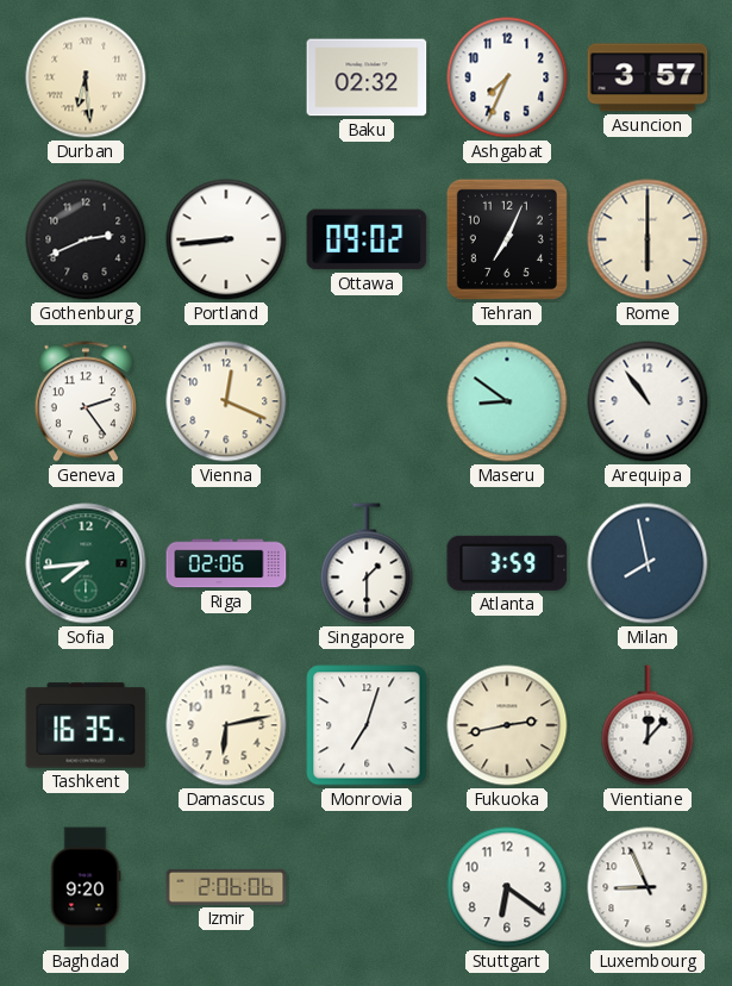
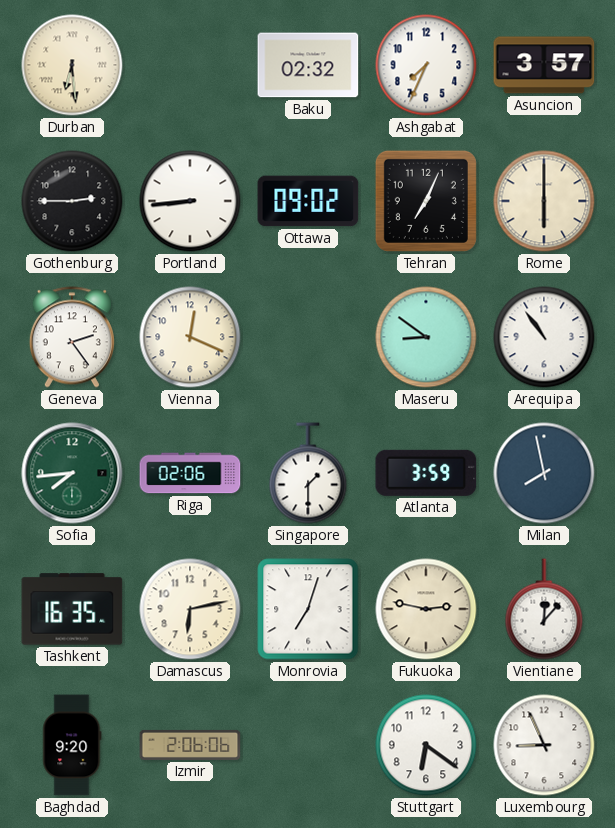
Gothenburg: 2:41 -> 2:45 (72, 201)
Fukuoka: 2:43 -> 2:47 (426, 609)
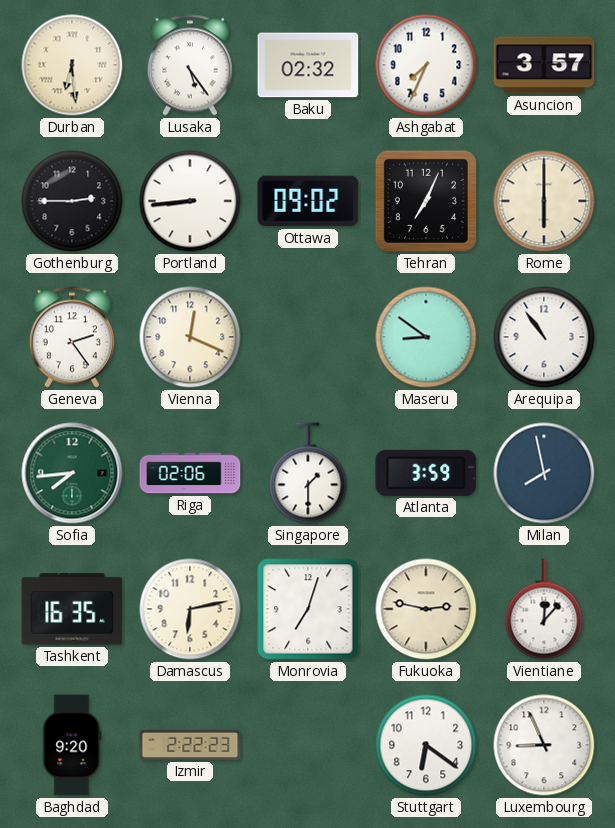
Lusaka: none -> 5:24 (190, 65)
Izmir: 2:06 -> 2:22 (190, 745)
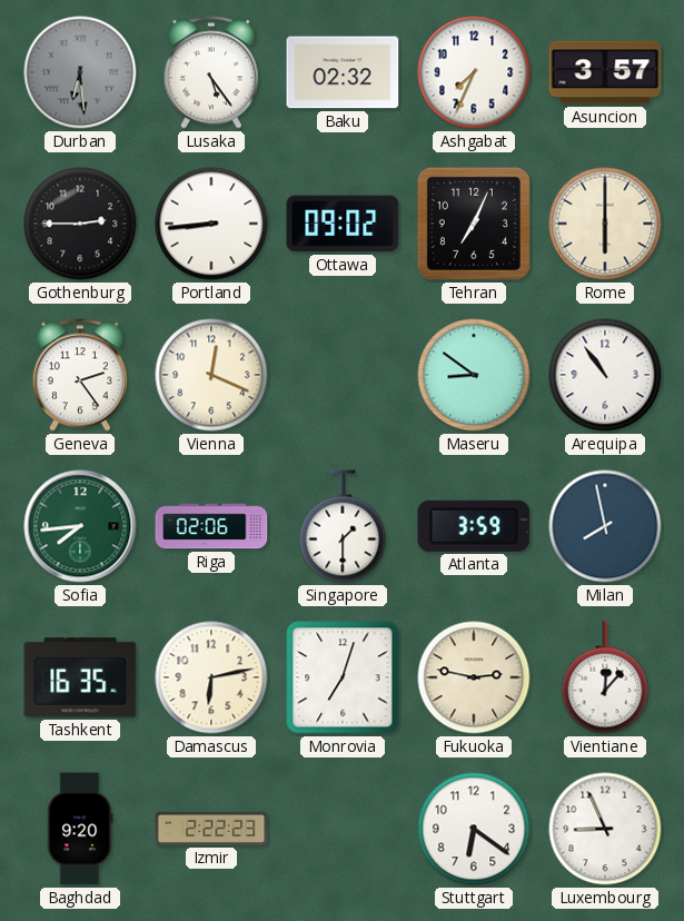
Durban dial: cream -> grey (80, 72)
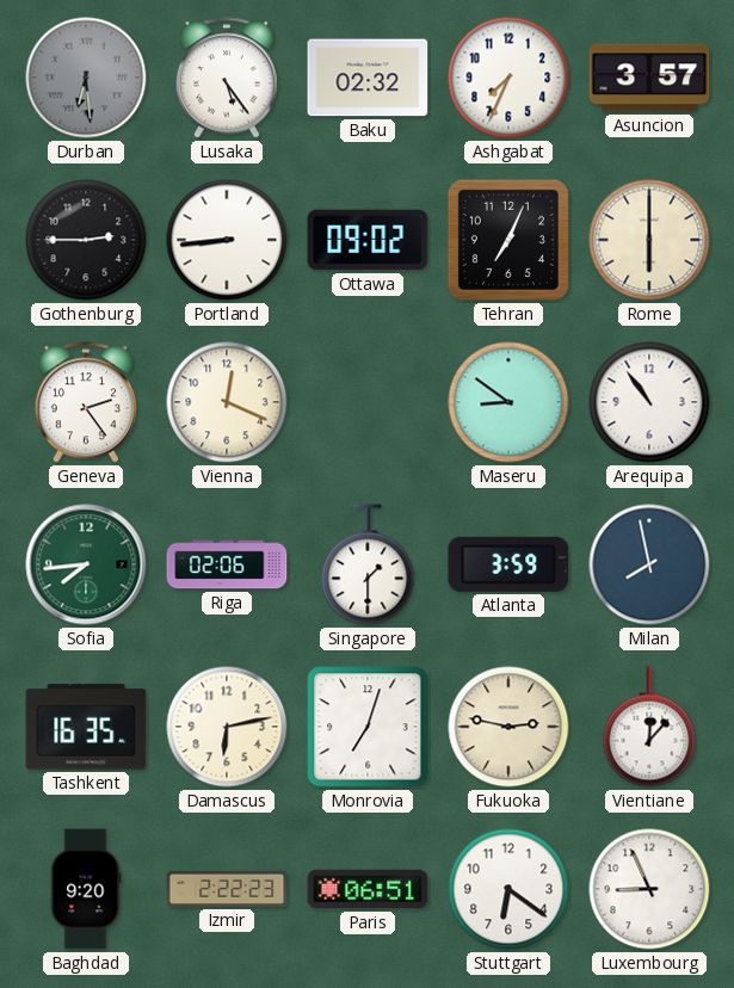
Paris: none -> 06:51 (368, 889)
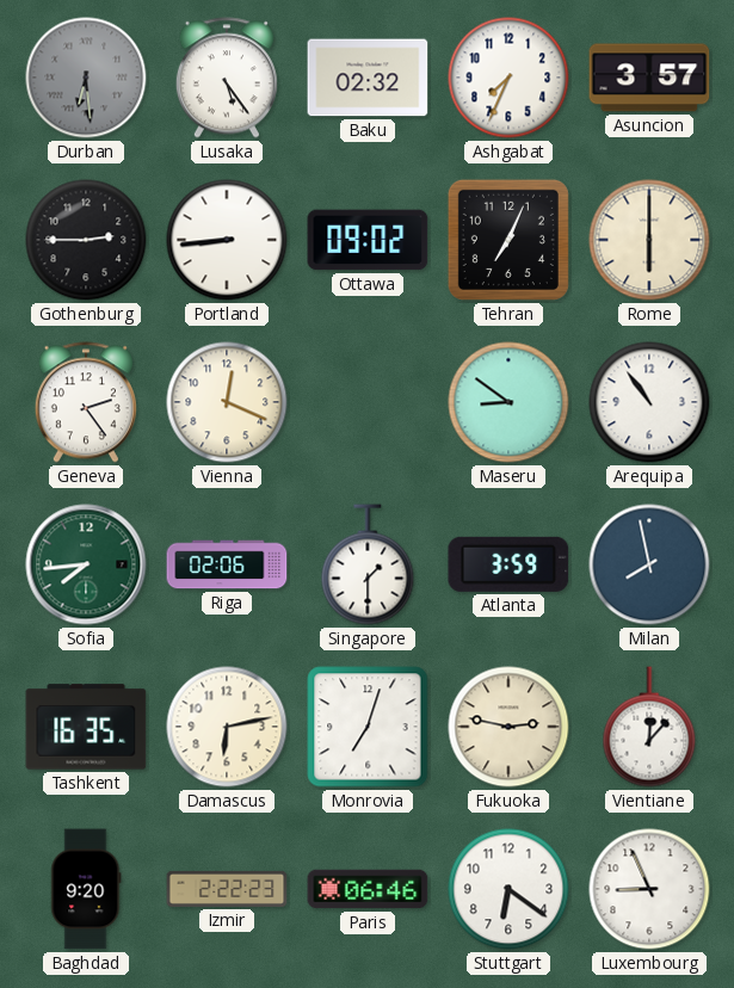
Paris: 06:51 -> 06:46 (368, 889)
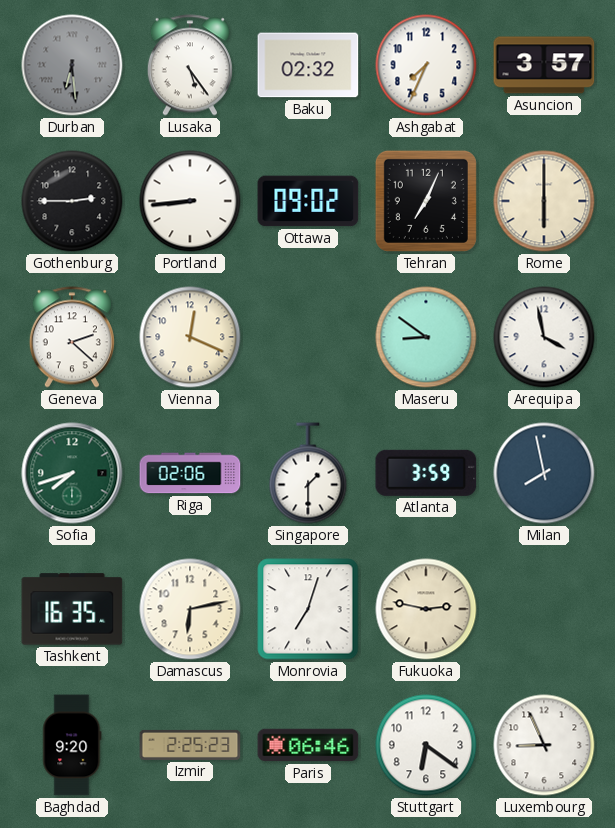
Geneva: 2:24 -> 2:22 (72, 337)
Arequipa: 10:54 -> 3:58 (544, 337)
Sofia: 7:44 -> 7:42 (72, 473)
Vientiane: 12:07 -> none (649, 727)
Izmir: 2:22 -> 2:25 (190, 745)
